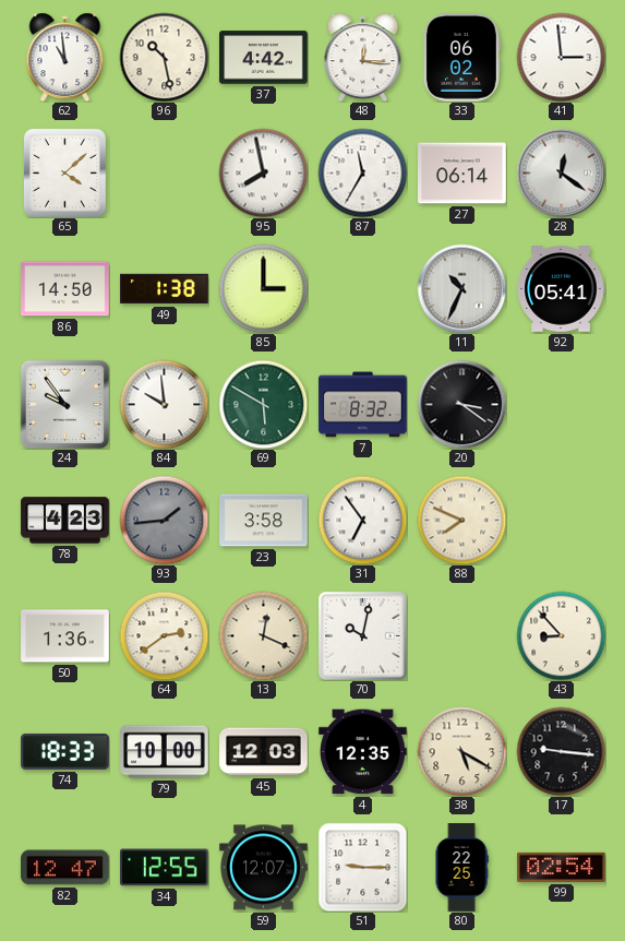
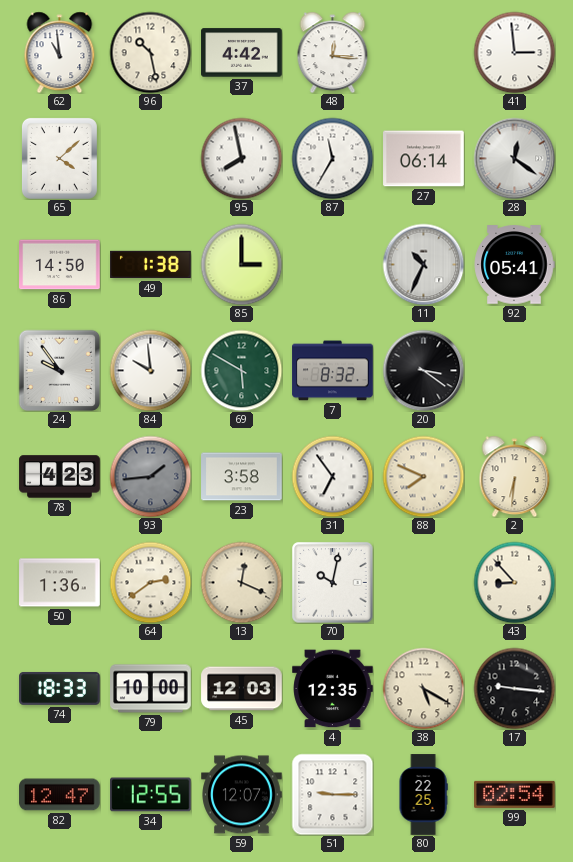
33: 06:02 -> none (461, 58)
2: none -> 6:31 (515, 476)
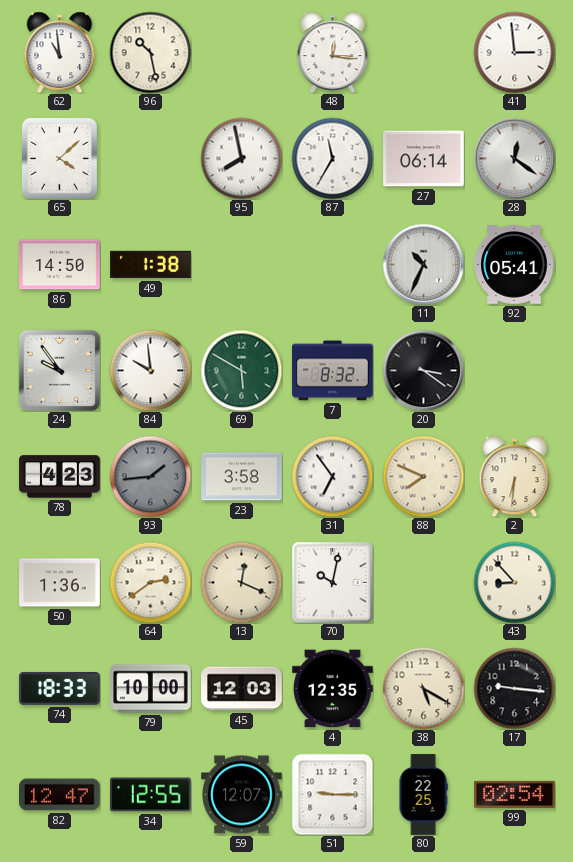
37: 4:42 -> none (242, 53)
85: 3:00 -> none (241, 264)
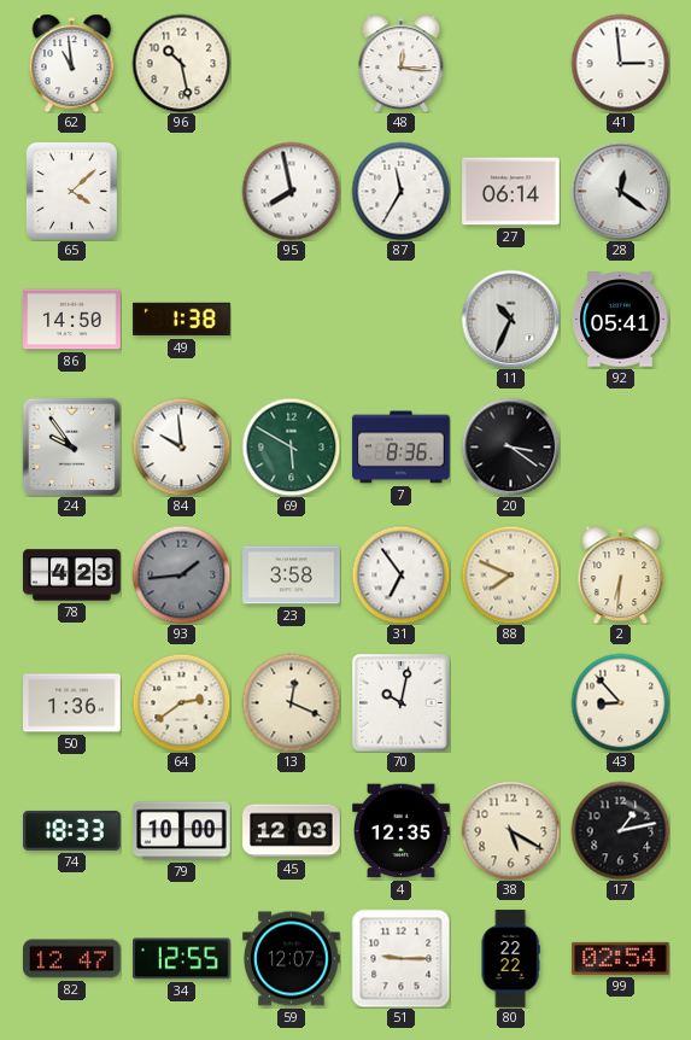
7: 8:32 -> 8:36 (402, 448)
17: 9:16 -> 1:13 (620, 830)
80: 22:25 -> 22:22 (510, 959)
